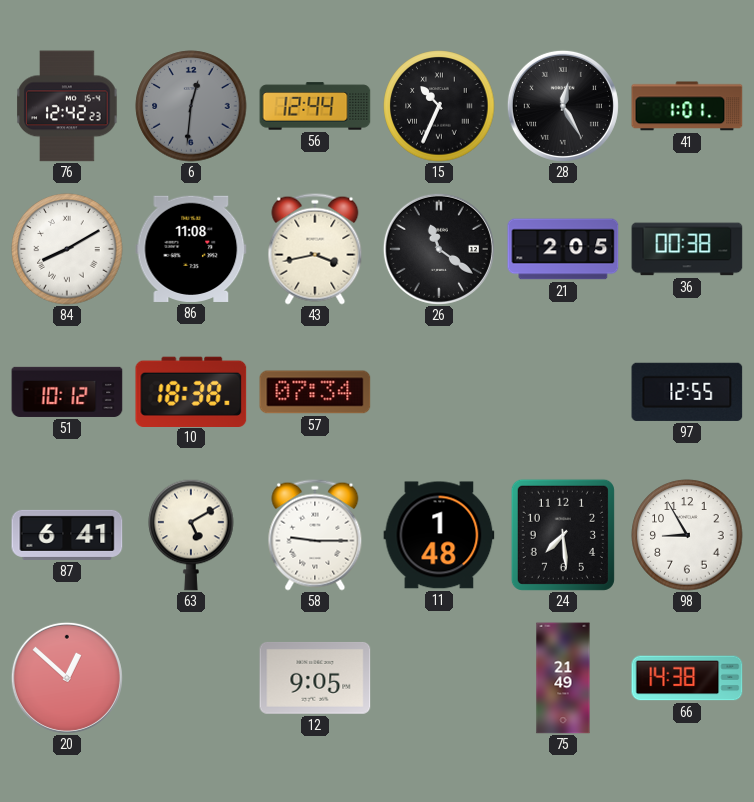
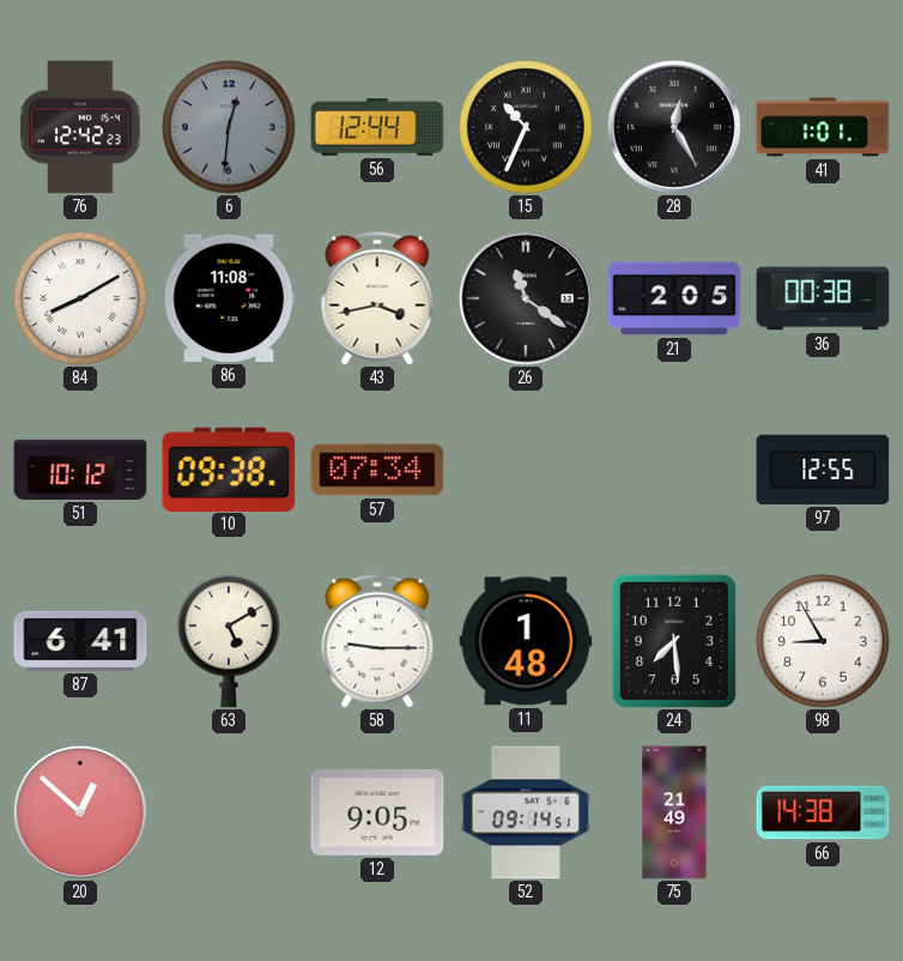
10: 18:38 -> 09:38 (229, 469)
52: none -> 09:14 (525, 812)
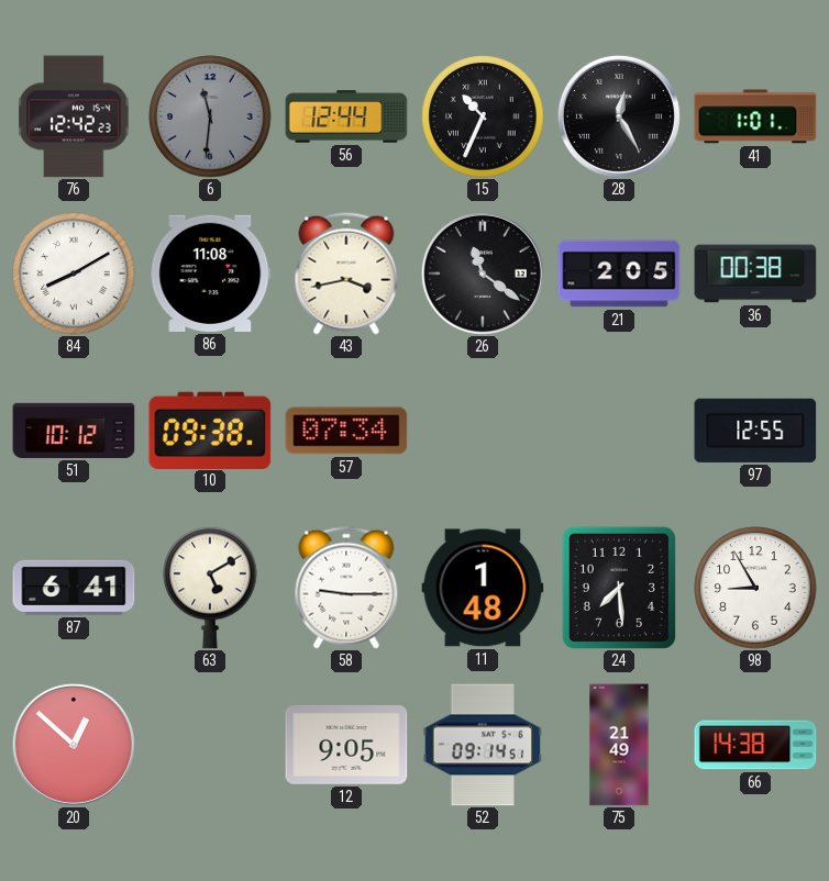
6: 12:31 -> 11:31 (210, 116)
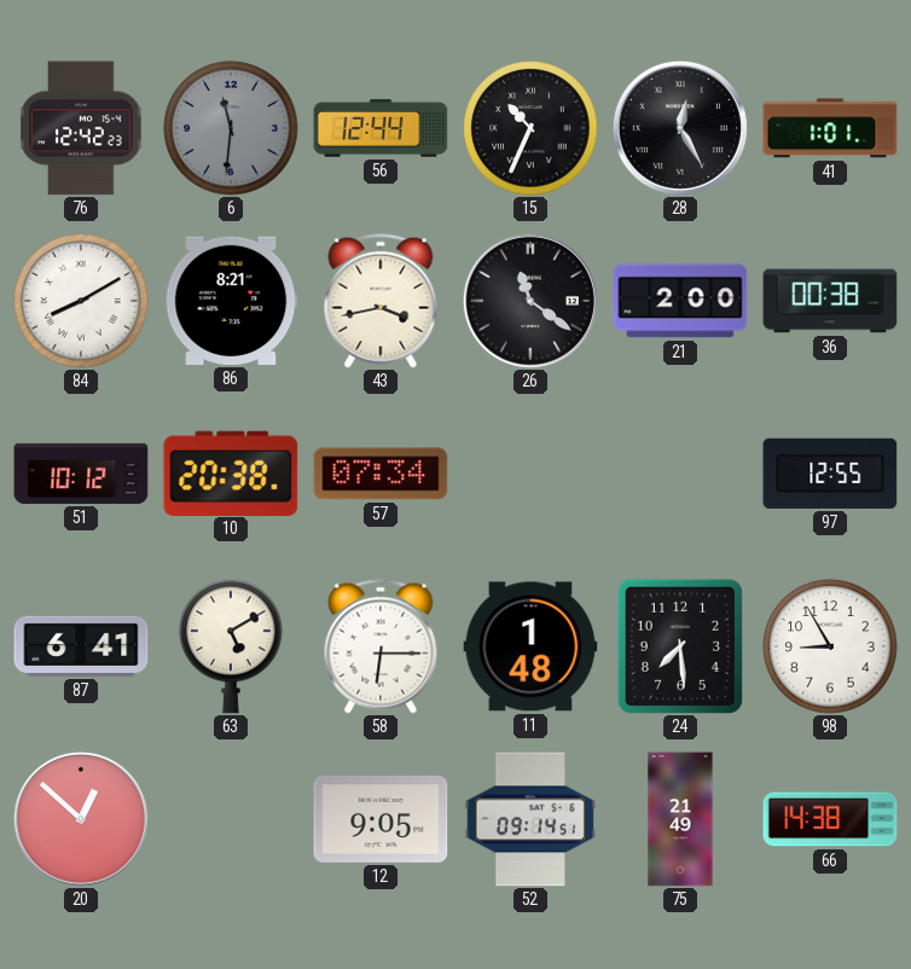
86: 11:08 -> 8:21 (231, 301)
21: 2:05 -> 2:00 (680, 301)
10: 09:38 -> 20:38 (231, 472)
58: 9:15 -> 6:15 (381, 646)
